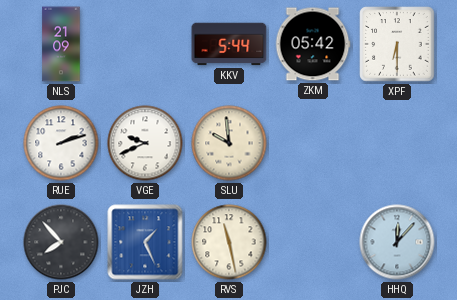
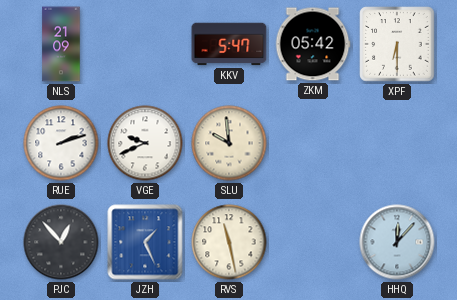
KKV: 5:44 -> 5:47 (229, 44)
PJC: 7:53 -> 12:53 (61, 242)
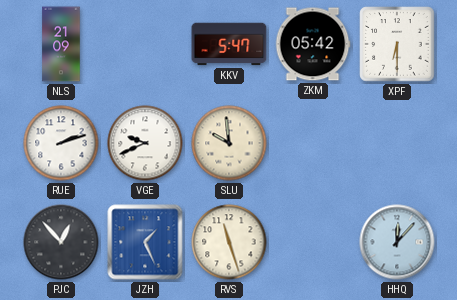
RVS: 11:28 -> 11:27 (229, 242)
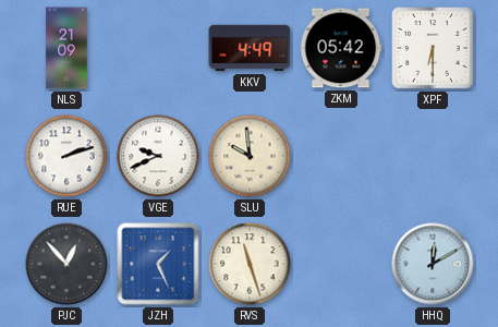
KKV: 5:47 -> 4:49 (250, 48)
HHQ: 12:07 -> 12:10 (433, 264)
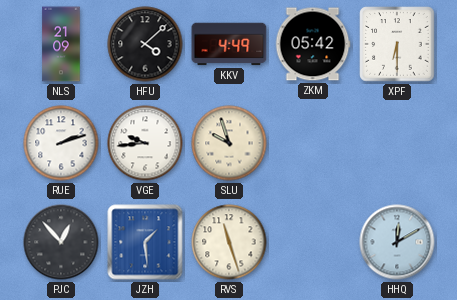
HFU: none -> 4:08 (145, 44)
VGE: 9:41 -> 9:44 (145, 143)
SLU: 9:59 -> 9:57 (229, 143)
JZH: 1:26 -> 1:29 (145, 242)
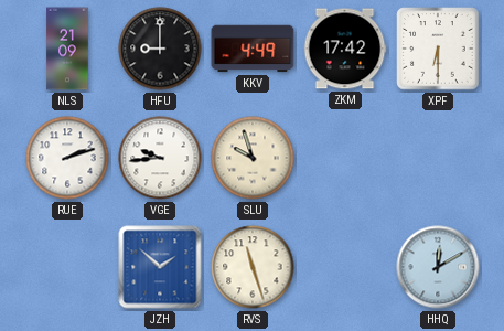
HFU: 4:08 -> 9:00 (160, 49)
ZKM: 05:42 -> 17:42 (345, 49)
PJC: 12:53 -> none (61, 242)
JZH: 1:29 -> 1:52 (160, 267)
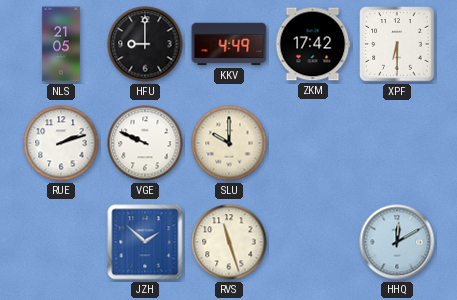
NLS: 21:09 -> 21:05 (61, 44)
VGE: 9:44 -> 9:49 (145, 143)
SLU: 9:57 -> 10:00 (229, 143)
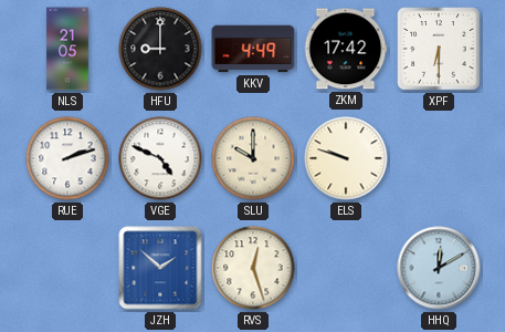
VGE: 9:49 -> 4:49 (160, 158)
ELS: none -> 9:48 (346, 158)
RVS: 11:27 -> 12:27 (253, 268)
